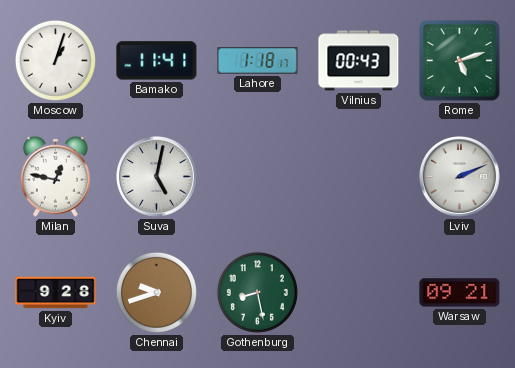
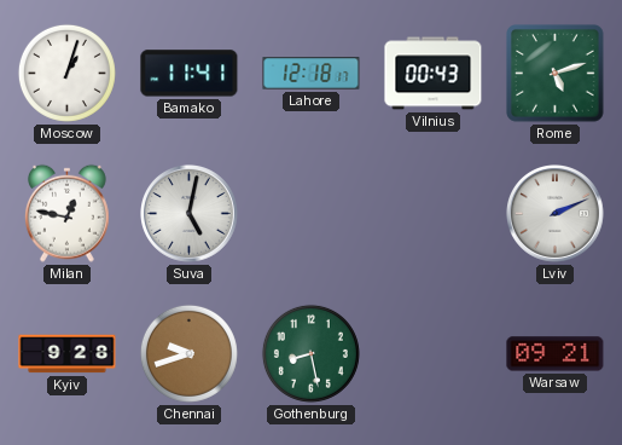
Lahore: 1:18 -> 12:18 (312, 74)
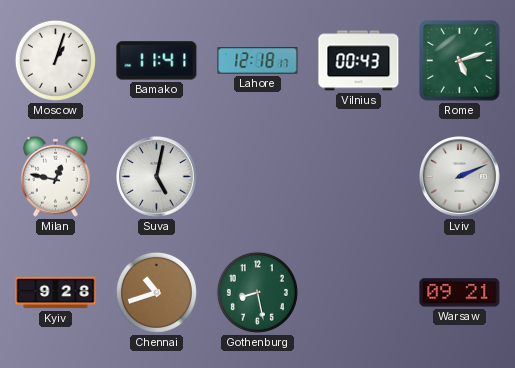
Chennai: 9:42 -> 10:42 (156, 292)
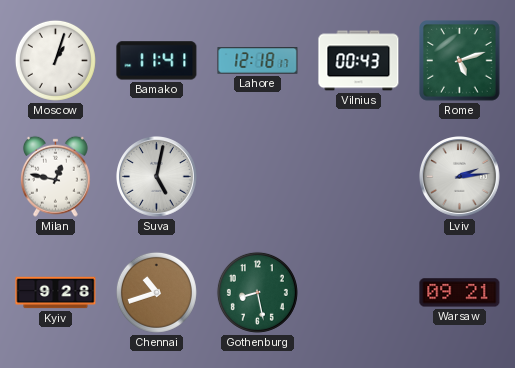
Lviv: 2:11 -> 2:14 (460, 177)
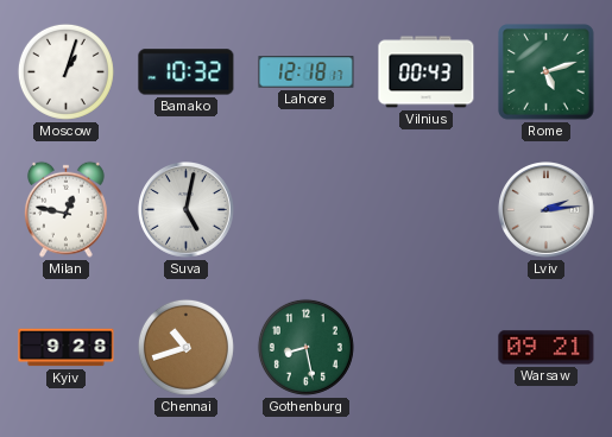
Bamako: 11:41 -> 10:32 (187, 72)
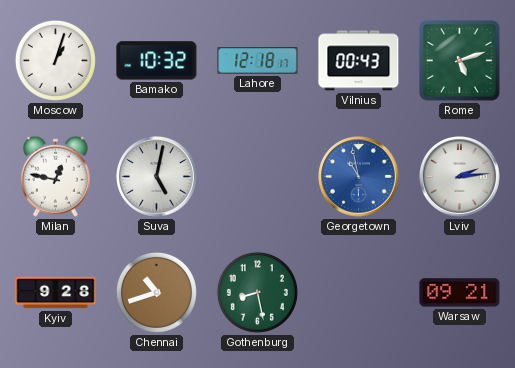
Georgetown: none -> 10:58 (359, 177)
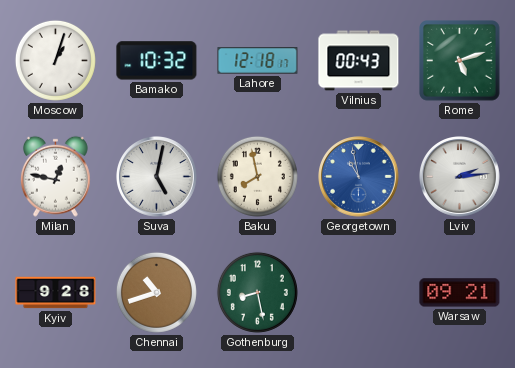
Baku: none -> 7:58 (257, 176)
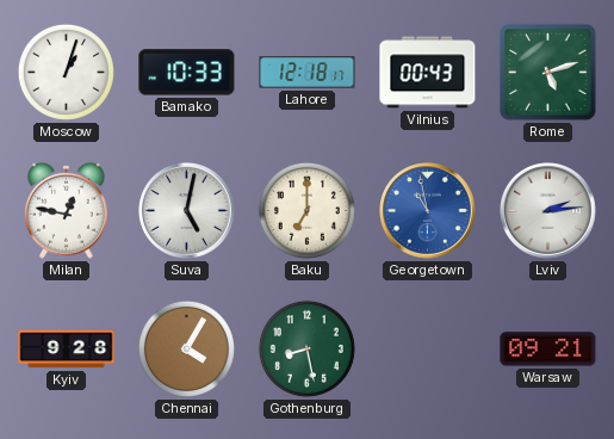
Bamako: 10:32 -> 10:33 (187, 73)
Baku: 7:58 -> 7:00 (306, 210)
Chennai: 10:42 -> 4:05 (186, 348)
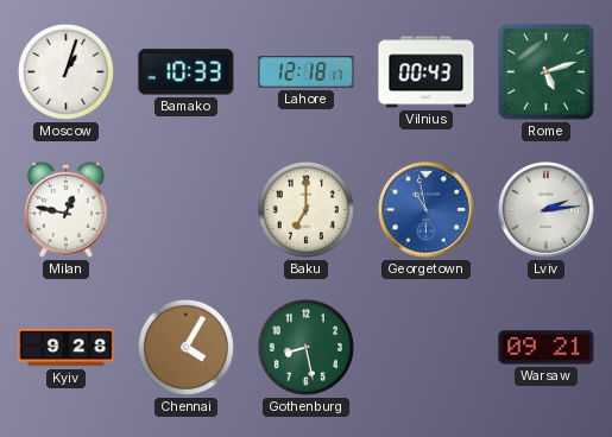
Suva: 5:02 -> none (187, 211)
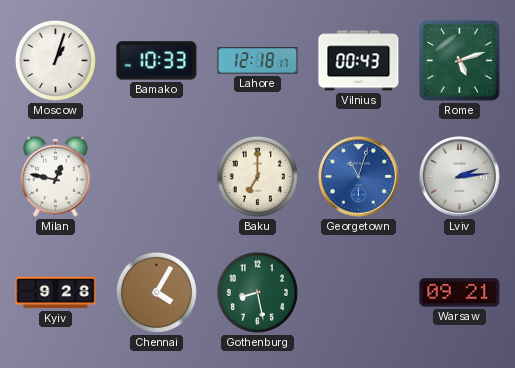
Georgetown: 10:58 -> 11:03 (359, 177)
